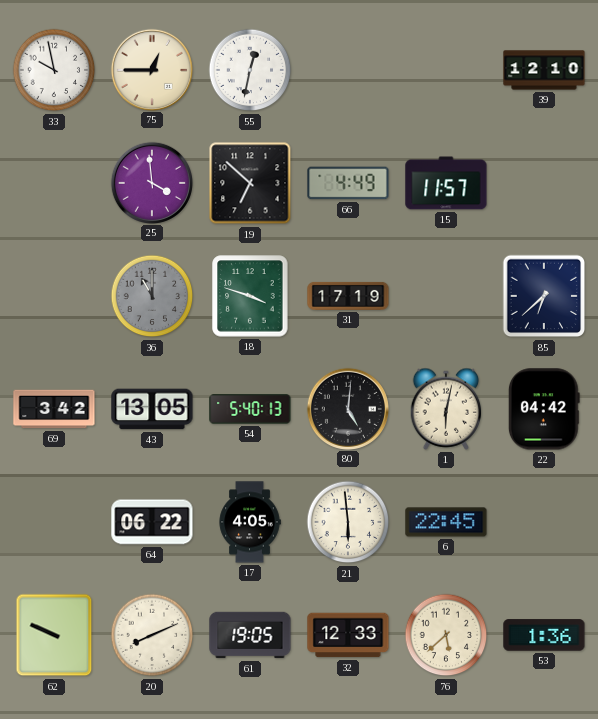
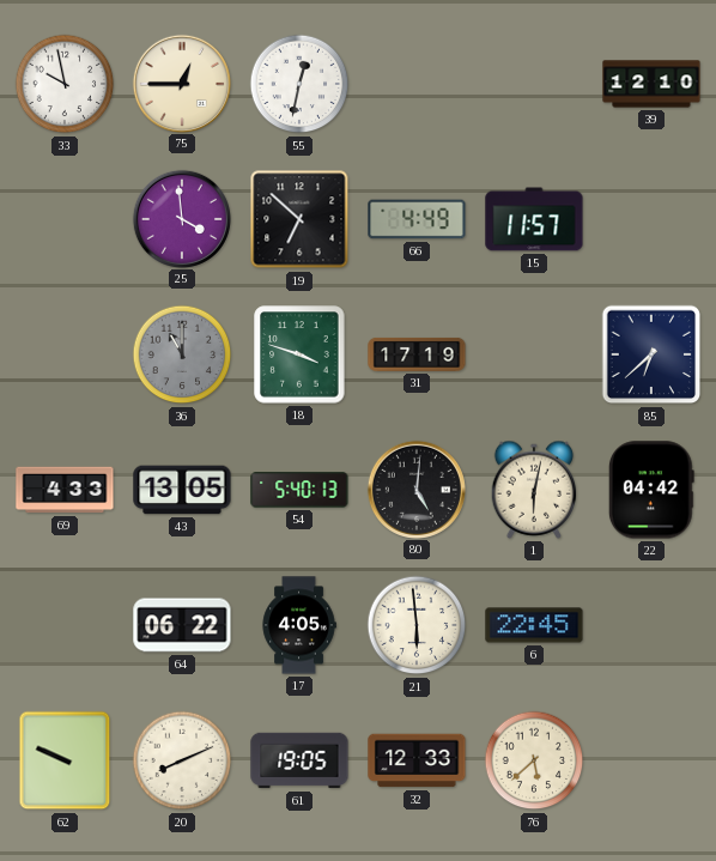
69: 3:42 -> 4:33 (65, 490)
53: 1:36 -> none (544, 635)
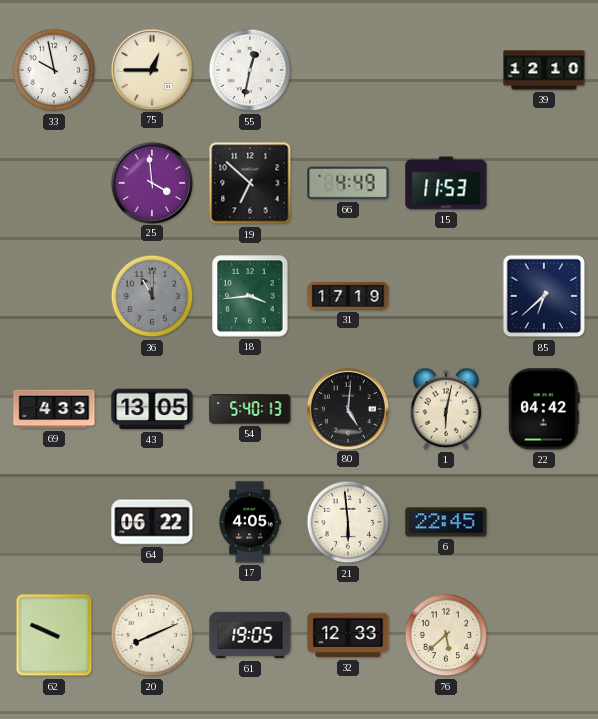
15: 11:57 -> 11:53 (446, 183)
18: 3:48 -> 3:44 (250, 296)
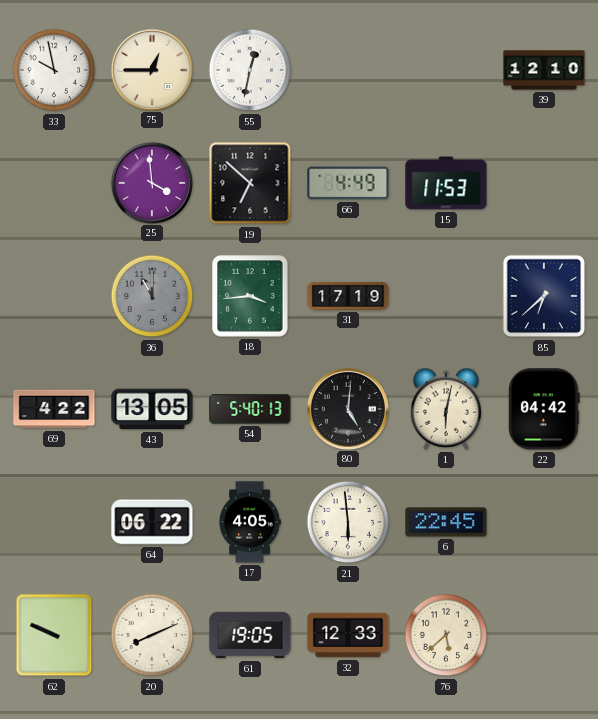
69: 4:33 -> 4:22 (54, 409)
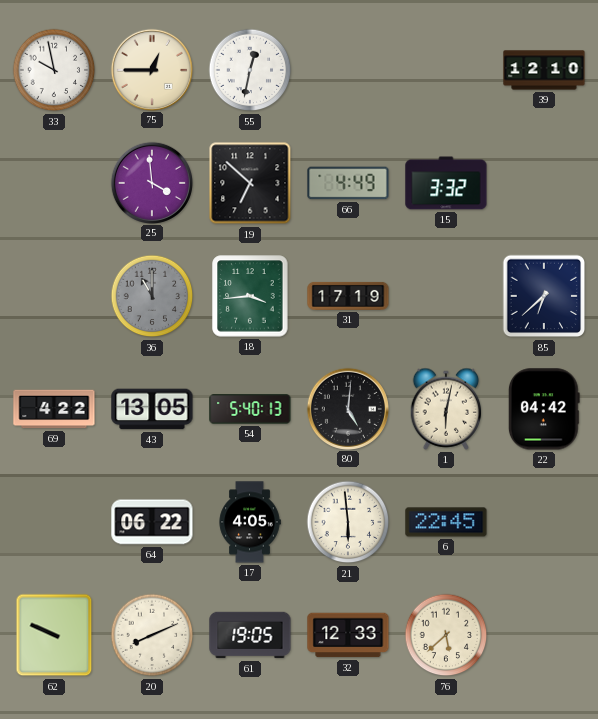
15: 11:53 -> 3:32 (446, 183)
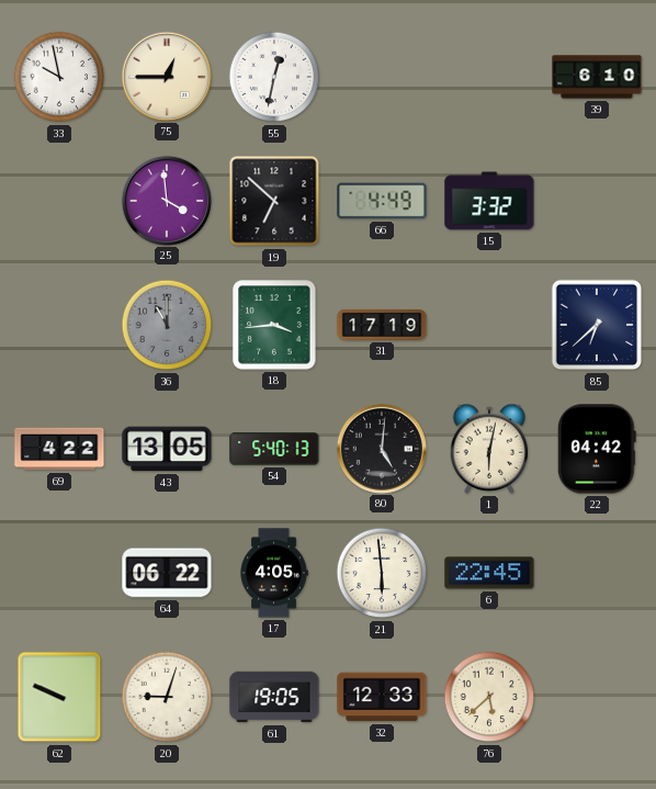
39: 12:10 -> 6:10 (597, 77)
20: 8:11 -> 9:03 (167, 697)
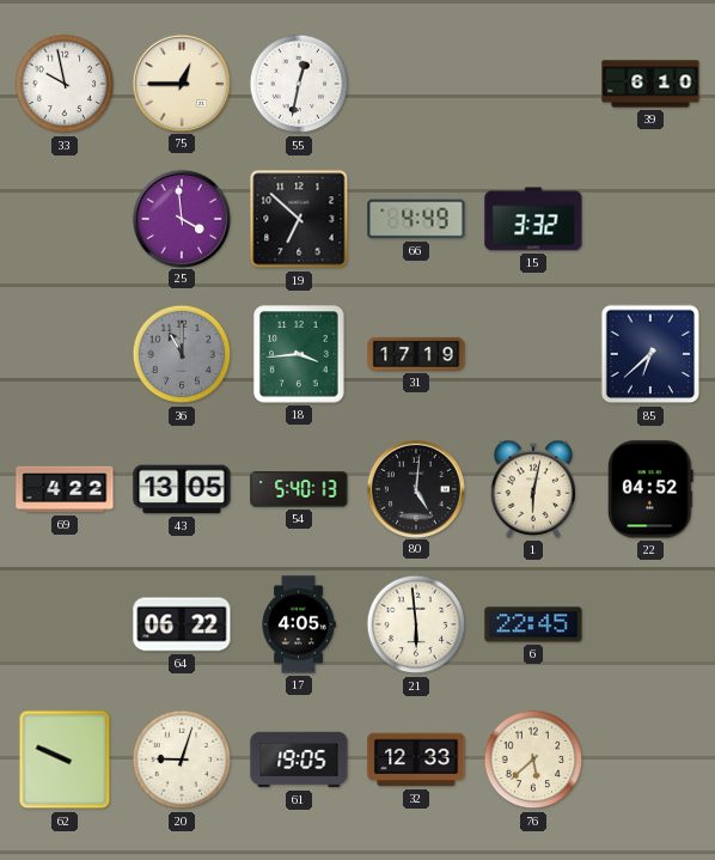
22: 04:42 -> 04:52 (650, 489)
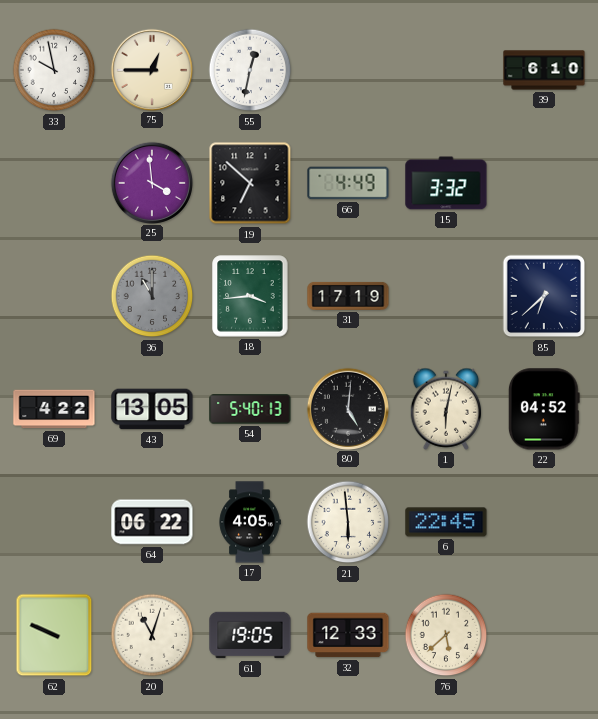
20: 9:03 -> 11:03 (152, 635)
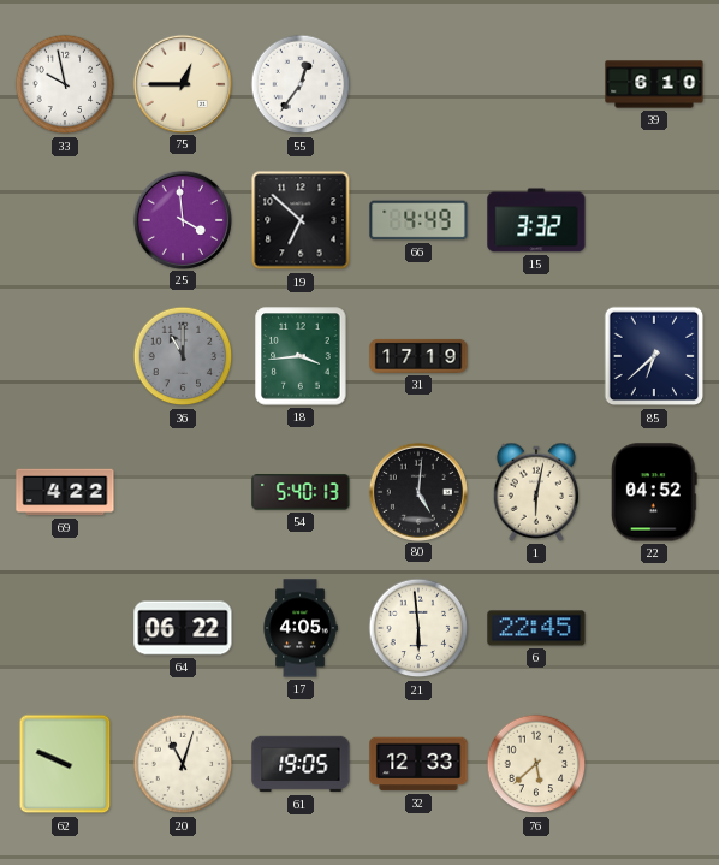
55: 12:32 -> 12:36 (301, 84)
43: 13:05 -> none (152, 409)
